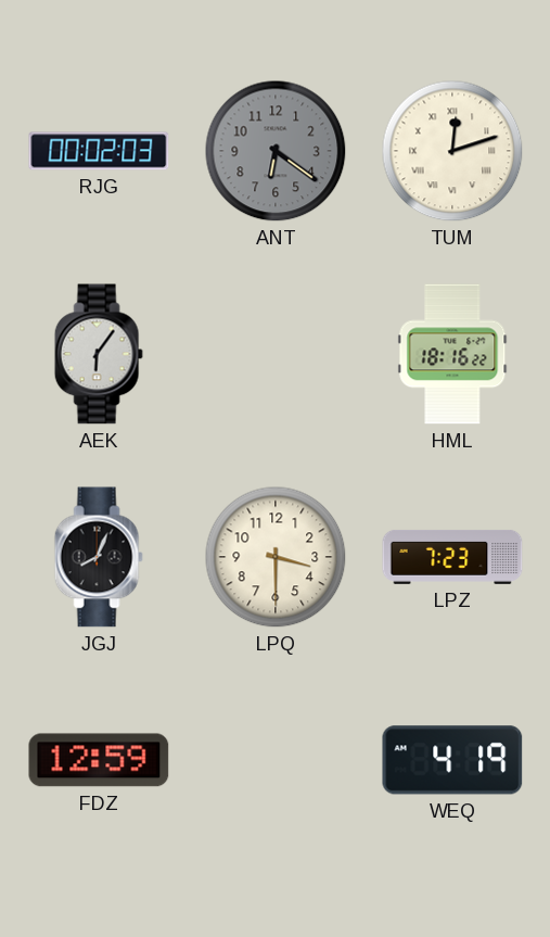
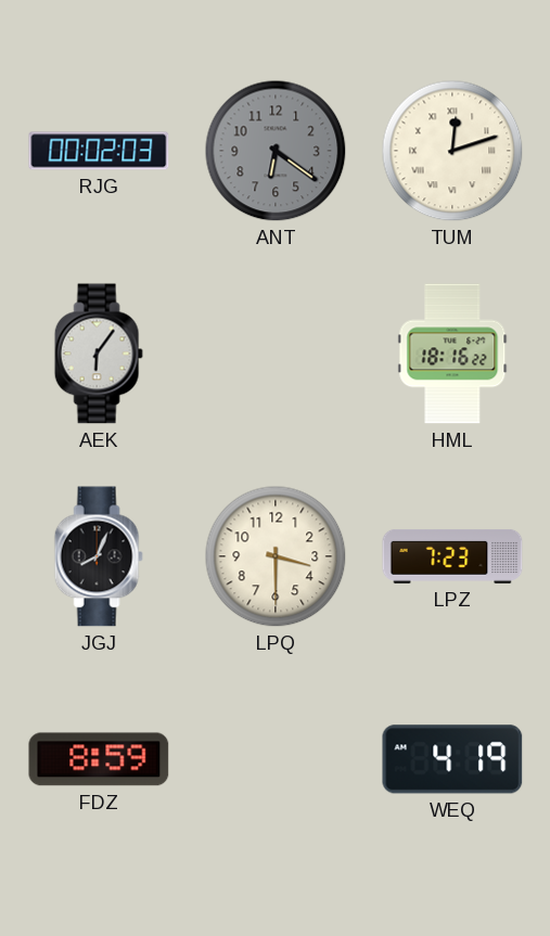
FDZ: 12:59 -> 8:59 (99, 759)
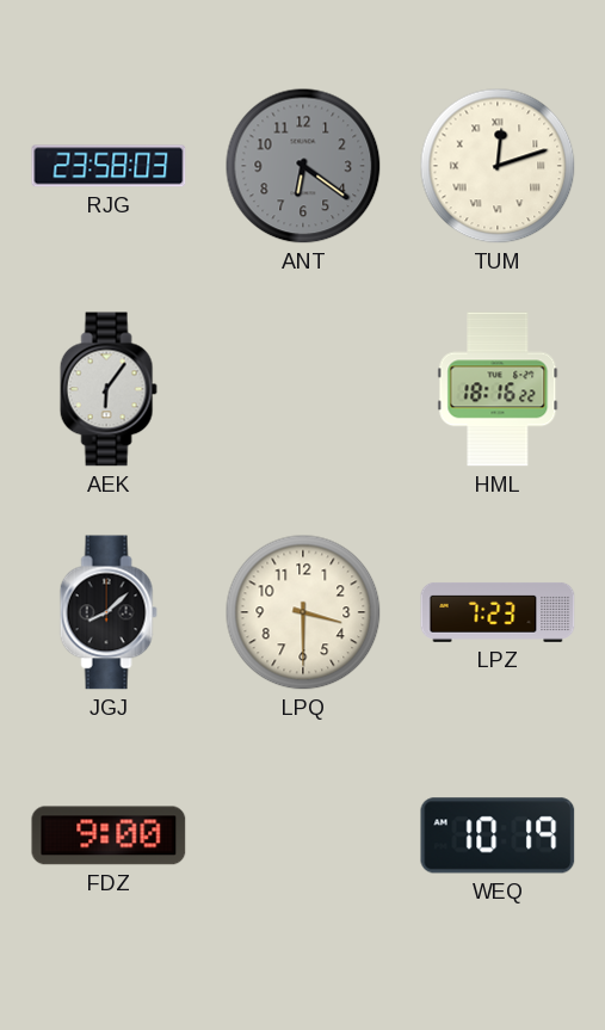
RJG: 00:02 -> 23:58 (109, 166)
JGJ: 8:04 -> 8:08 (109, 612)
FDZ: 8:59 -> 9:00 (109, 835)
WEQ: 4:19 -> 10:19 (498, 835)
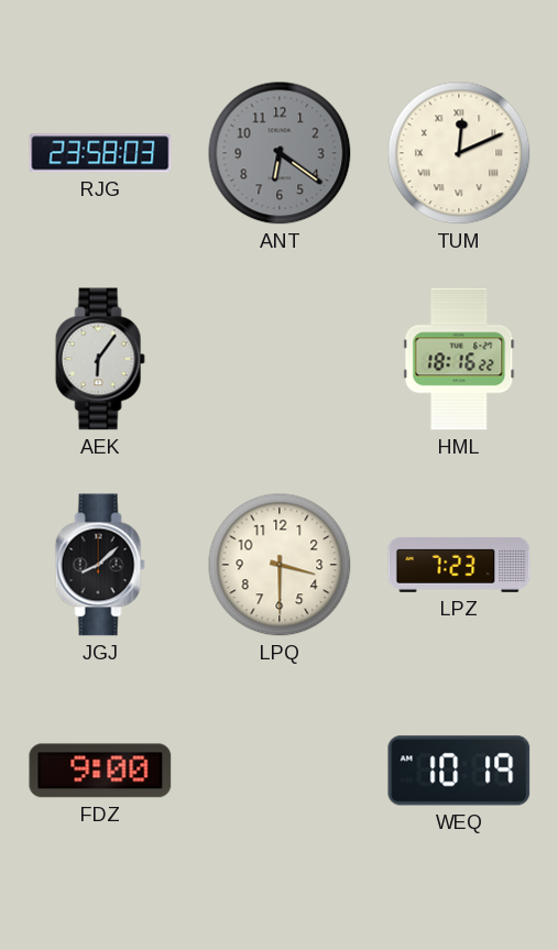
TUM: 12:12 -> 12:11 (459, 153)
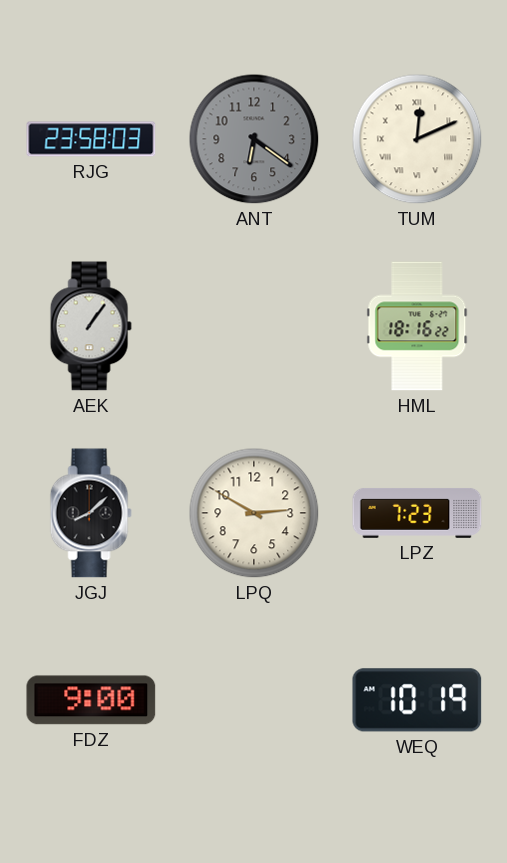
AEK: 6:06 -> 1:06 (91, 326)
LPQ: 3:30 -> 2:50 (254, 513)
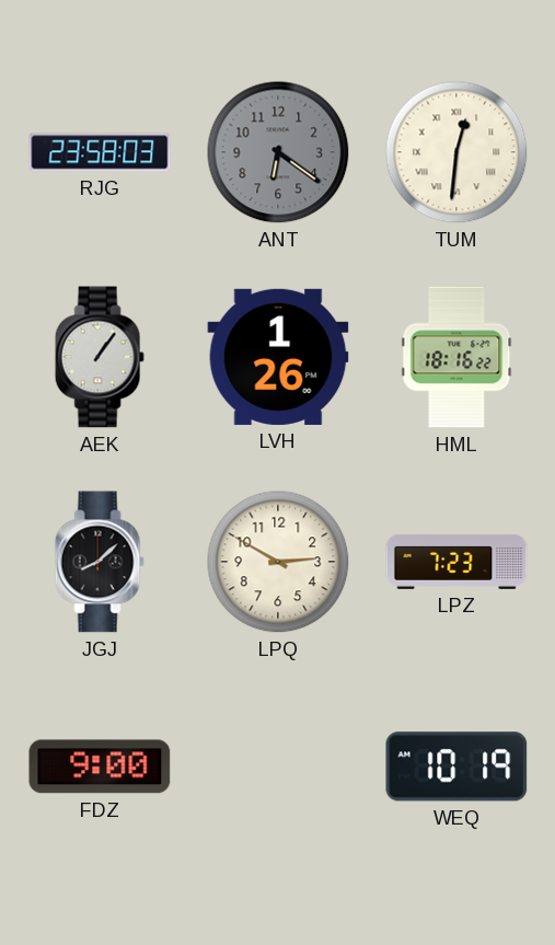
TUM: 12:11 -> 12:31 (456, 152)
LVH: none -> 1:26 (278, 357)
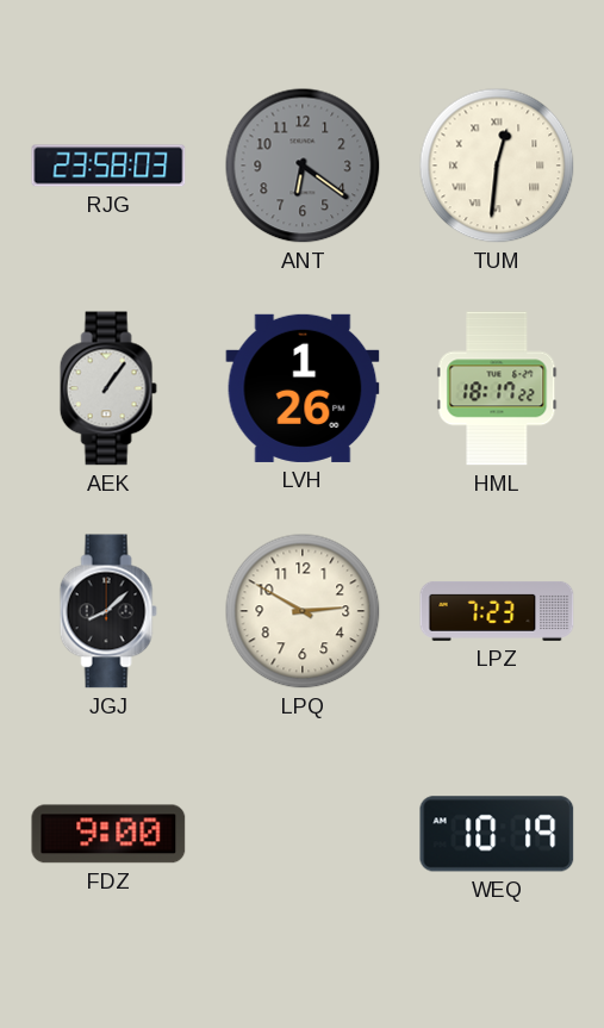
HML: 18:16 -> 18:17 (497, 388)
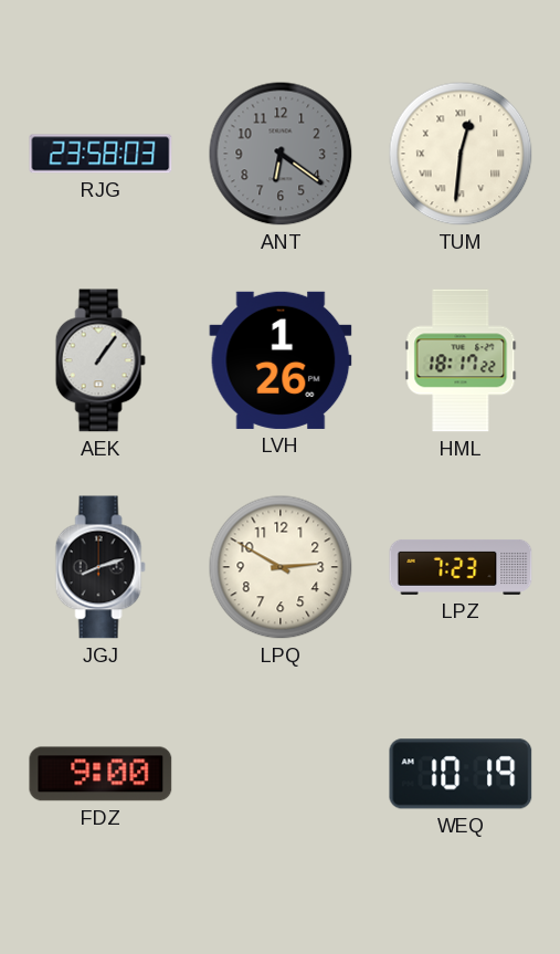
JGJ: 8:08 -> 8:12 (101, 567)
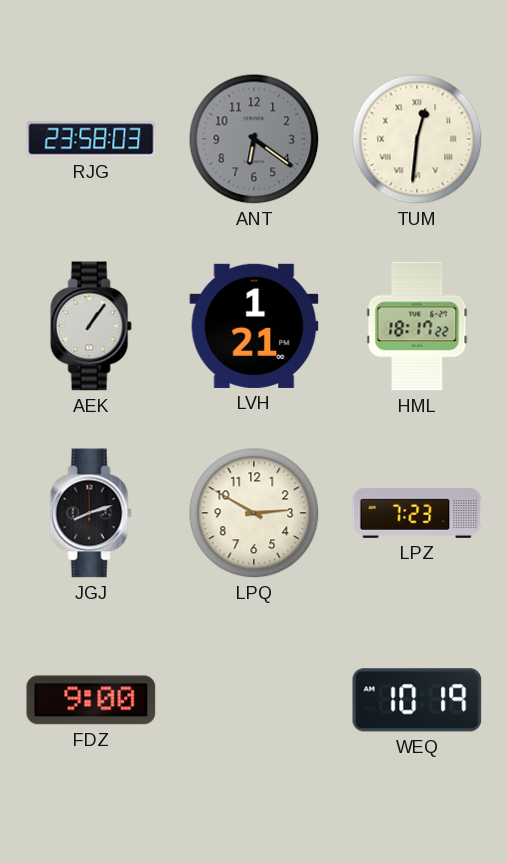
LVH: 1:26 -> 1:21 (254, 326)
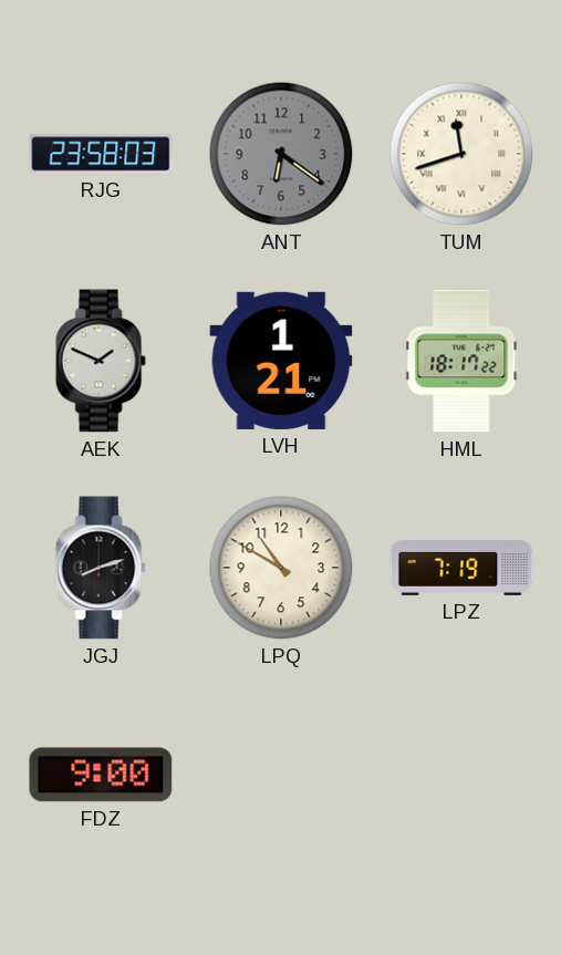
TUM: 12:31 -> 11:42 (461, 154)
AEK: 1:06 -> 1:49 (101, 361)
LPQ: 2:50 -> 10:50 (281, 568)
LPZ: 7:23 -> 7:19 (461, 568)
WEQ: 10:19 -> none (417, 700)
